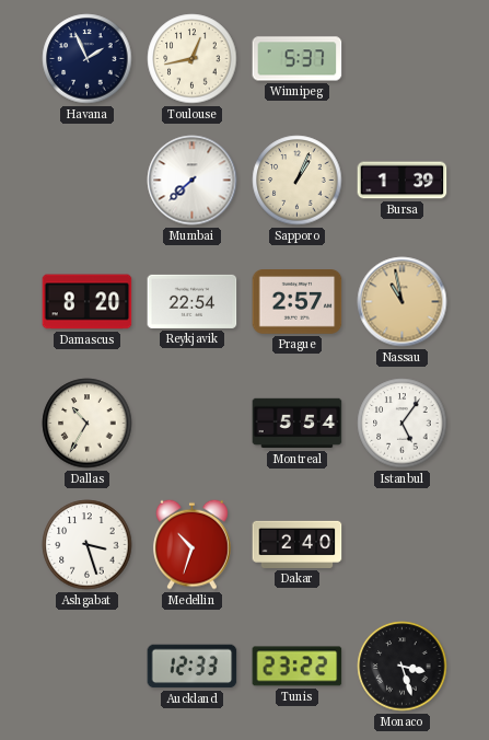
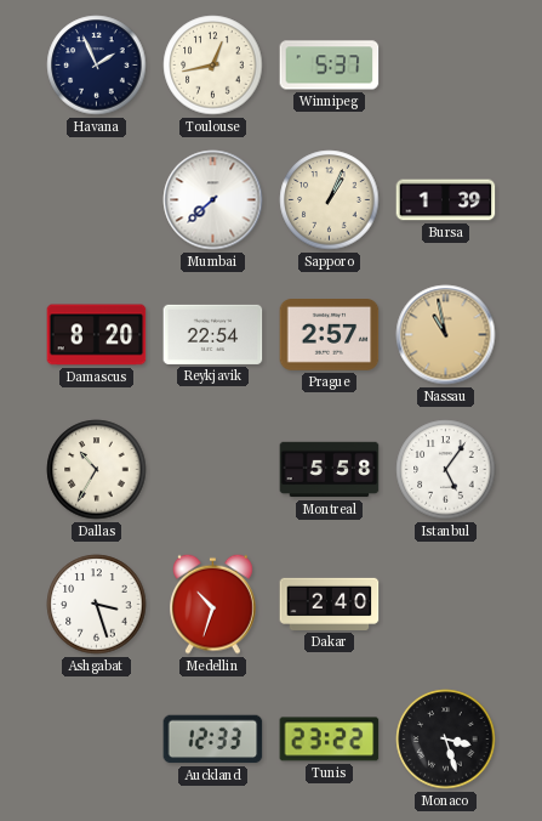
Montreal: 5:54 -> 5:58 (330, 470)
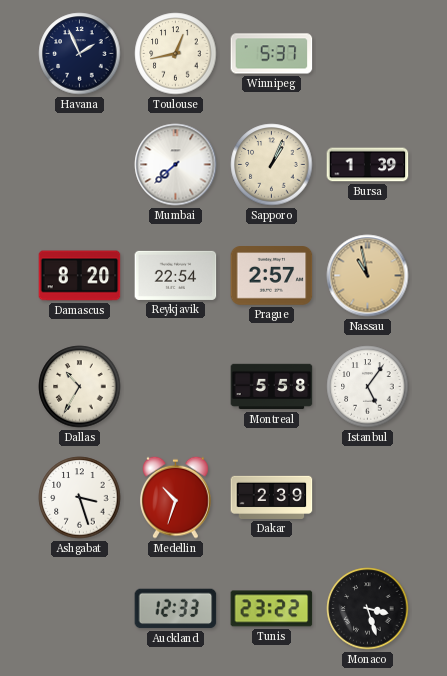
Dakar: 2:40 -> 2:39 (272, 497)
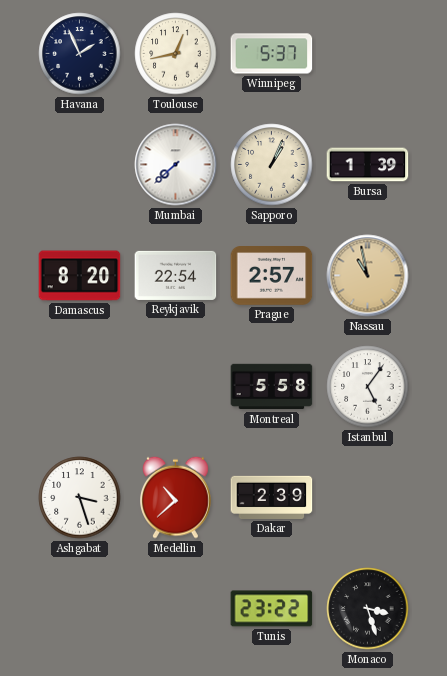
Dallas: 10:35 -> none (80, 387)
Medellin: 10:33 -> 10:38 (176, 497)
Auckland: 12:33 -> none (176, 609)
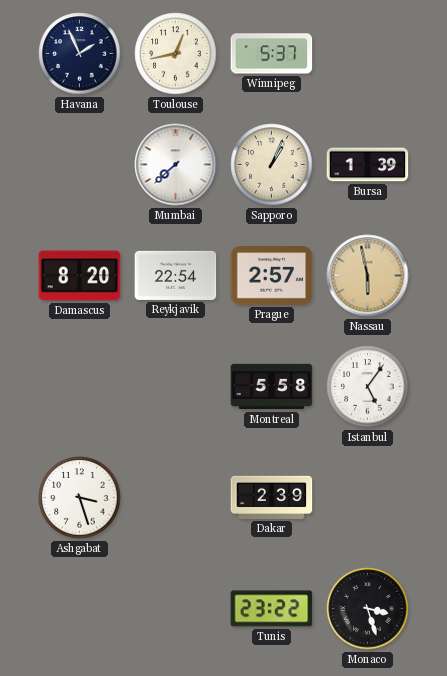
Nassau: 10:58 -> 5:58 (368, 276)
Medellin: 10:38 -> none (176, 497)
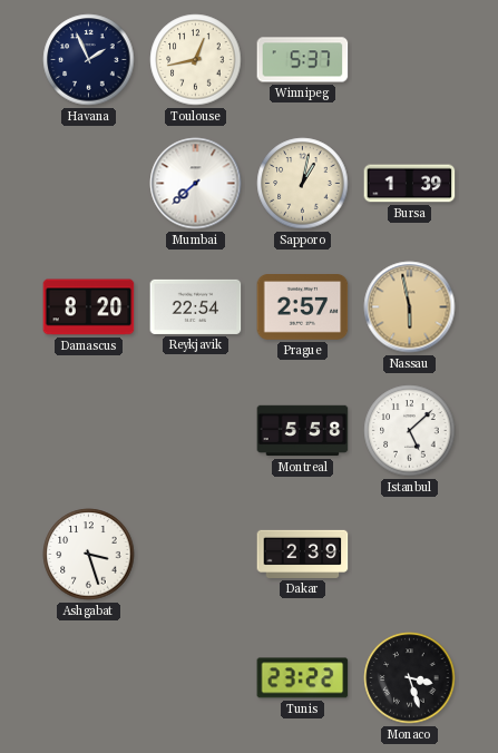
Sapporo: 1:04 -> 1:02 (303, 184)
Istanbul: 5:06 -> 5:08 (410, 431)
